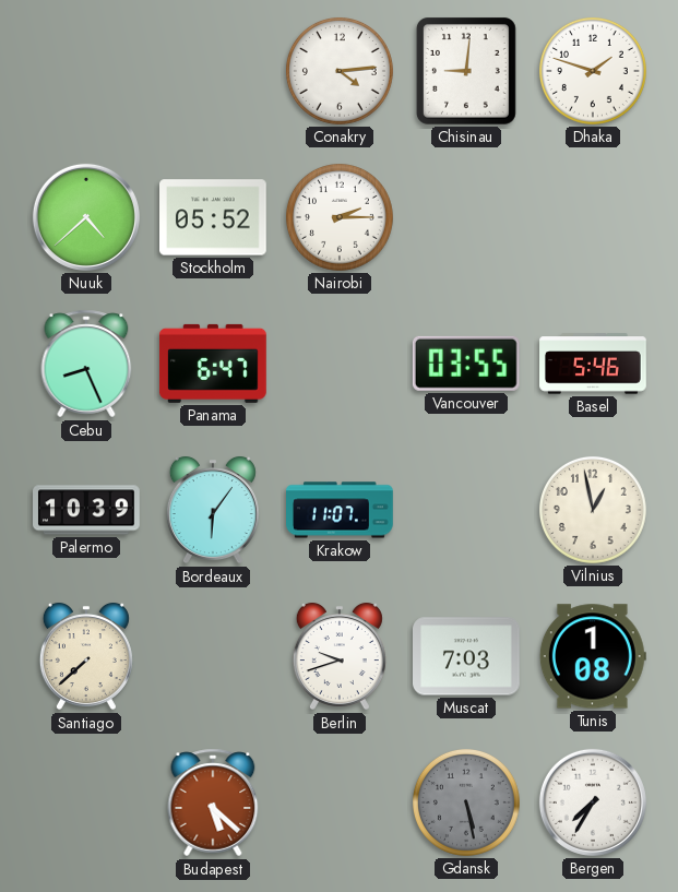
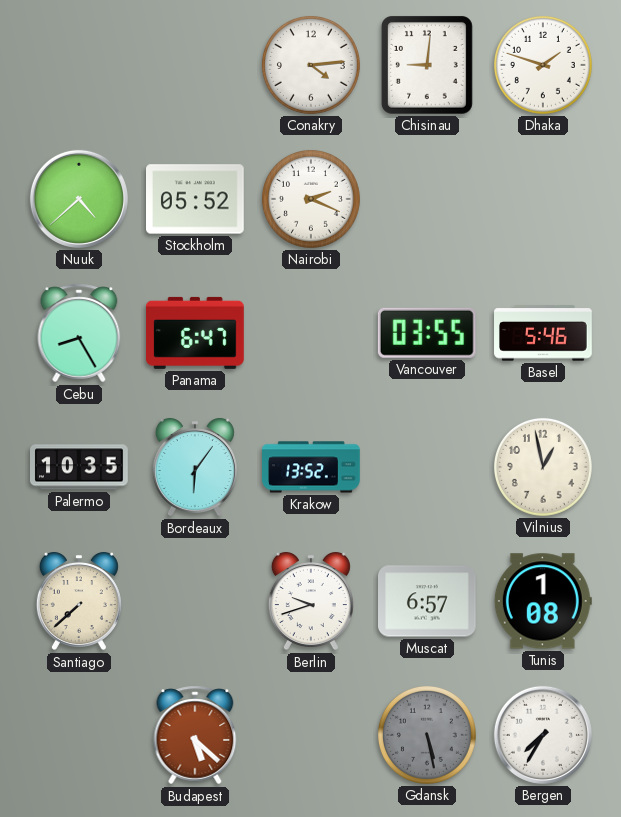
Nairobi: 2:15 -> 2:19 (311, 199)
Cebu: 8:26 -> 8:25 (79, 333)
Palermo: 10:39 -> 10:35 (80, 467)
Krakow: 11:07 -> 13:52 (312, 467)
Muscat: 7:03 -> 6:57 (428, 601)
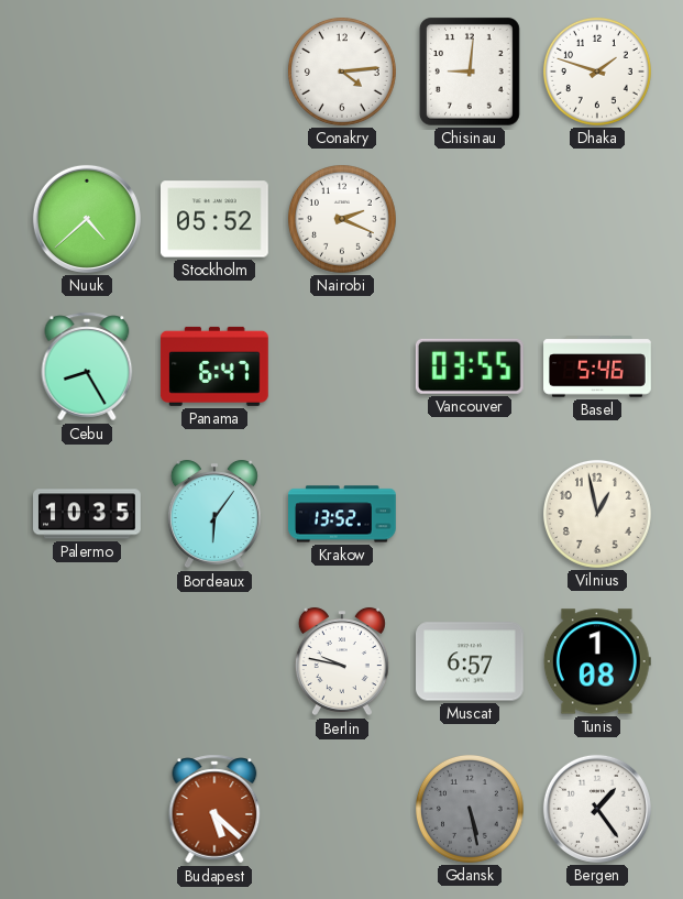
Santiago: 7:38 -> none (79, 601)
Berlin: 9:42 -> 9:47 (342, 661)
Bergen: 7:35 -> 1:24 (597, 809)
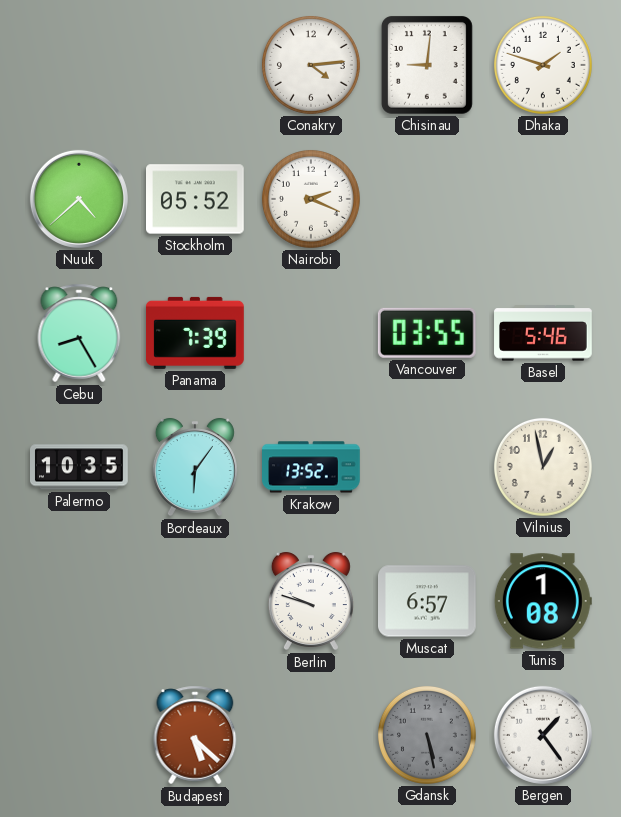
Panama: 6:47 -> 7:39 (196, 333)
Berlin: 9:47 -> 9:48 (311, 601)
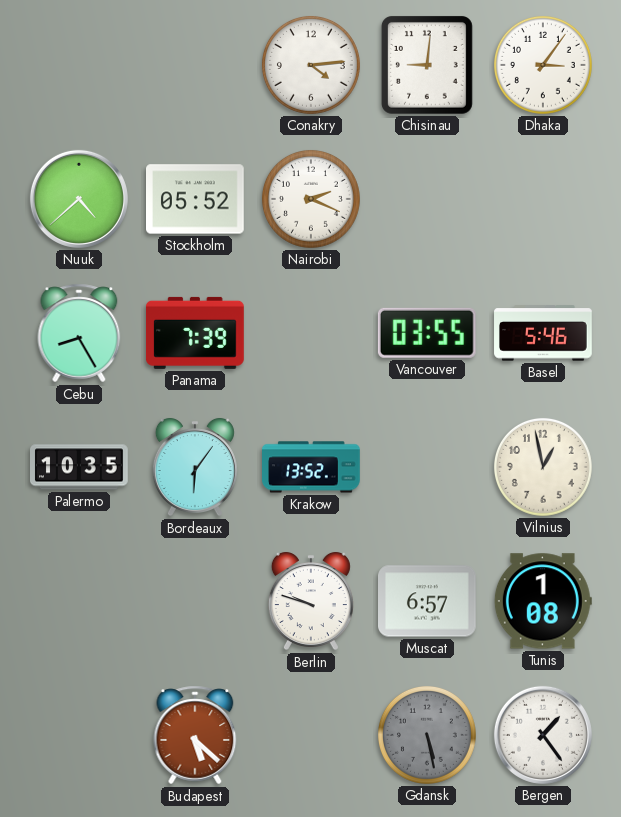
Dhaka: 1:48 -> 3:06 (543, 65)
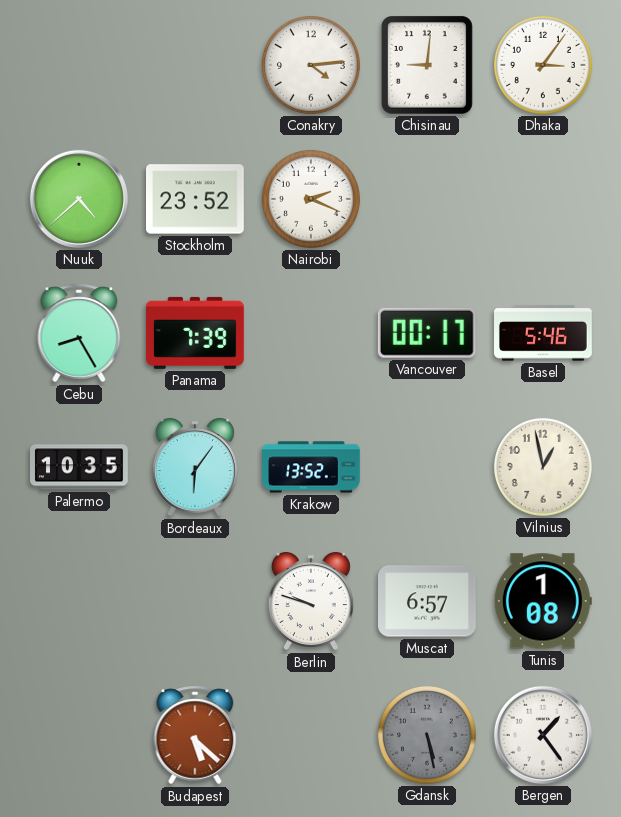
Stockholm: 05:52 -> 23:52 (196, 199)
Vancouver: 03:55 -> 00:17 (427, 333)
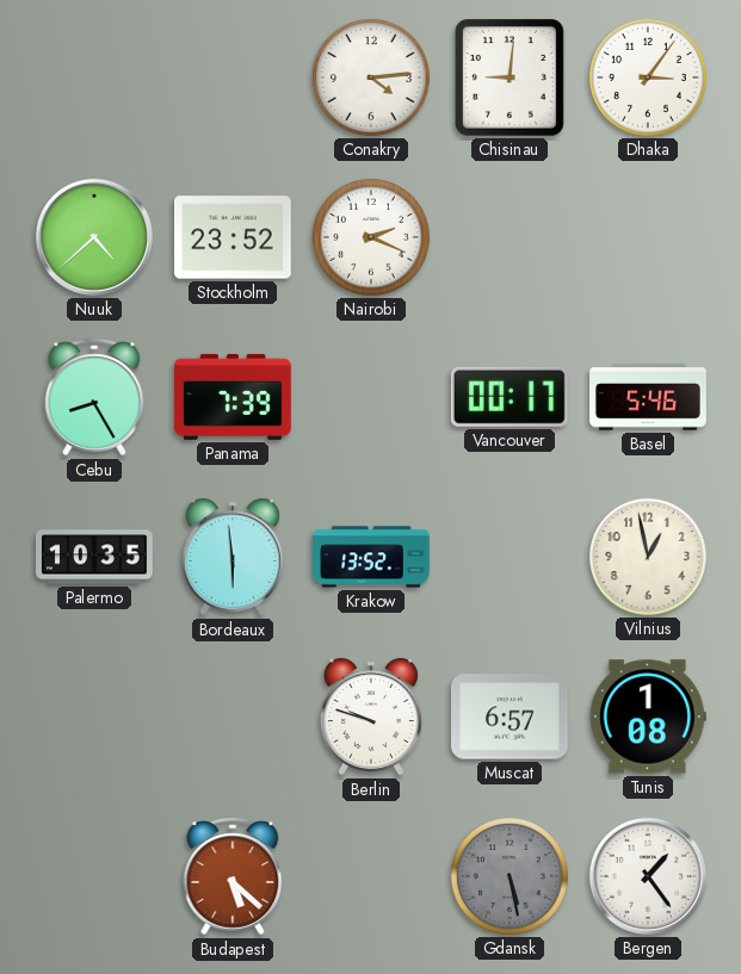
Bordeaux: 6:06 -> 5:59 (233, 557)
